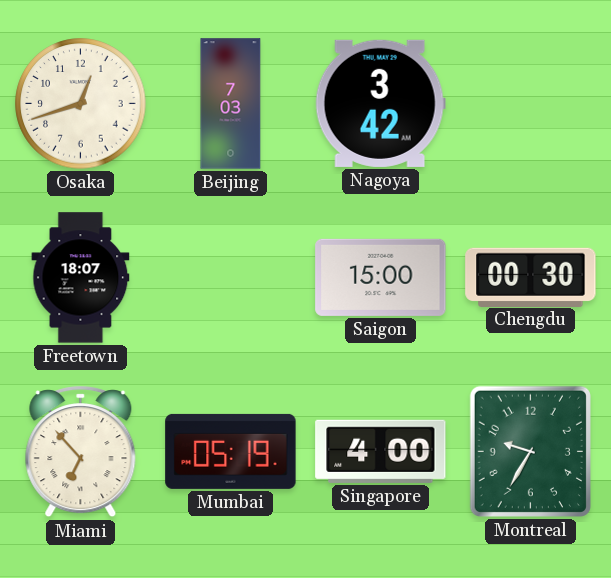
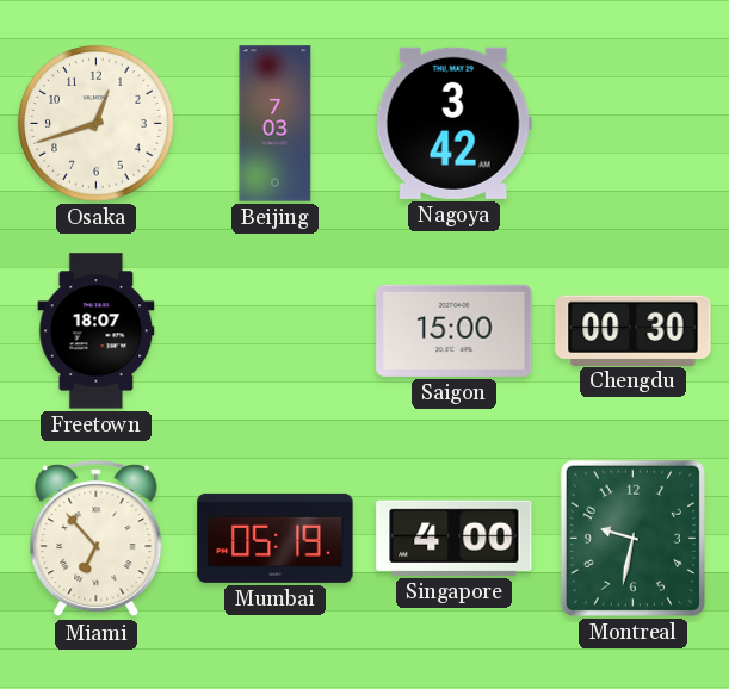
Montreal: 9:35 -> 9:32 (632, 538)
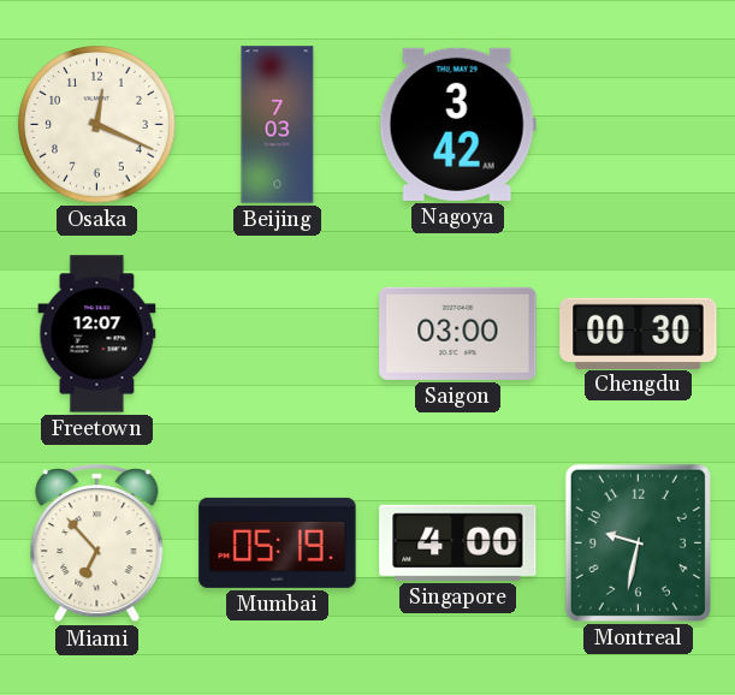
Osaka: 12:42 -> 12:19 (97, 125)
Freetown: 18:07 -> 12:07 (97, 334)
Saigon: 15:00 -> 03:00 (458, 333)
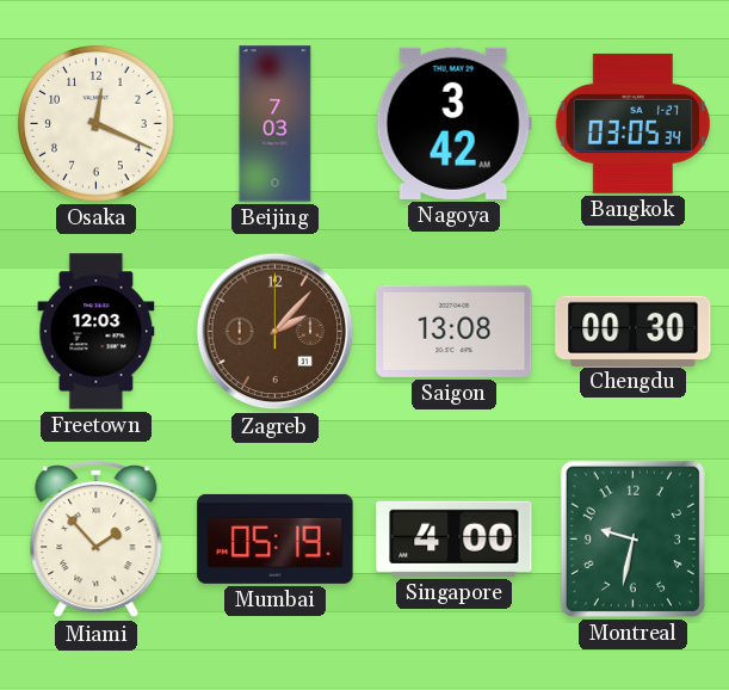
Bangkok: none -> 03:05 (632, 123)
Freetown: 12:07 -> 12:03 (97, 332)
Zagreb: none -> 2:07 (276, 332)
Saigon: 03:00 -> 13:08 (455, 331)
Miami: 6:53 -> 1:53 (97, 540)
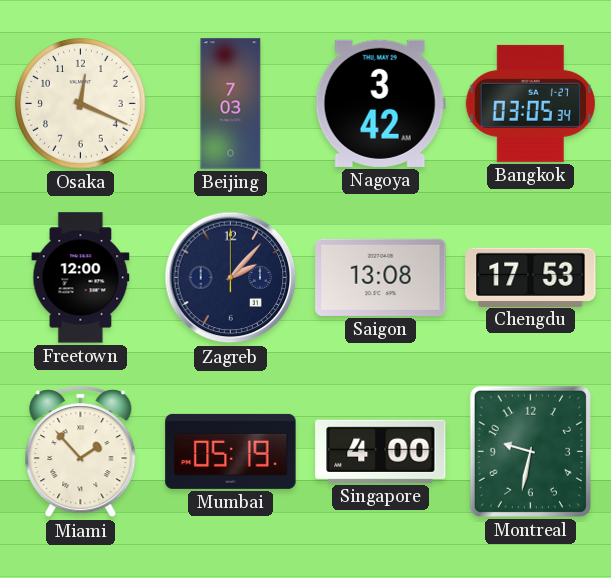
Freetown: 12:03 -> 12:00 (81, 278)
Zagreb dial: brown -> navy (231, 278)
Chengdu: 00:30 -> 17:53 (531, 277)
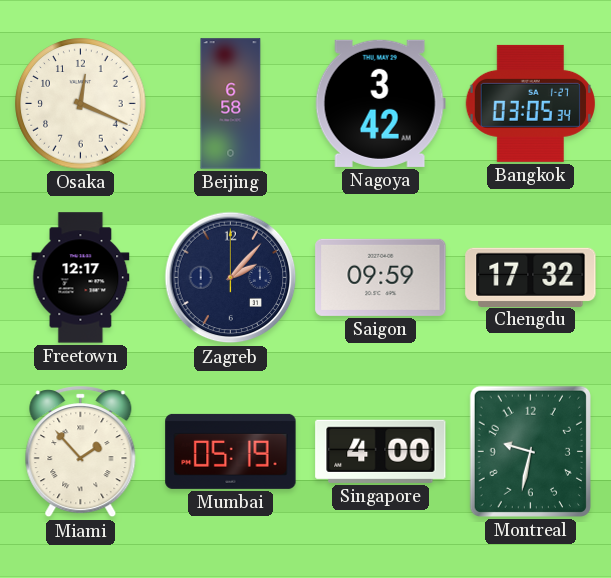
Beijing: 7:03 -> 6:58 (231, 104)
Freetown: 12:00 -> 12:17 (81, 278)
Saigon: 13:08 -> 09:59 (381, 277)
Chengdu: 17:53 -> 17:32 (531, 277)
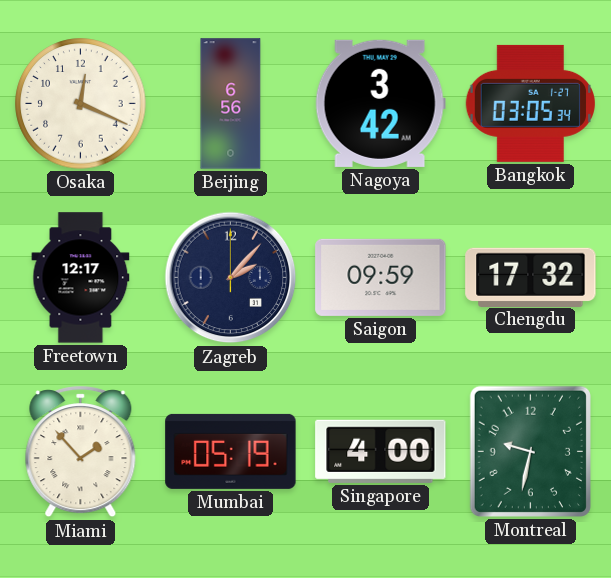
Beijing: 6:58 -> 6:56 (231, 104)
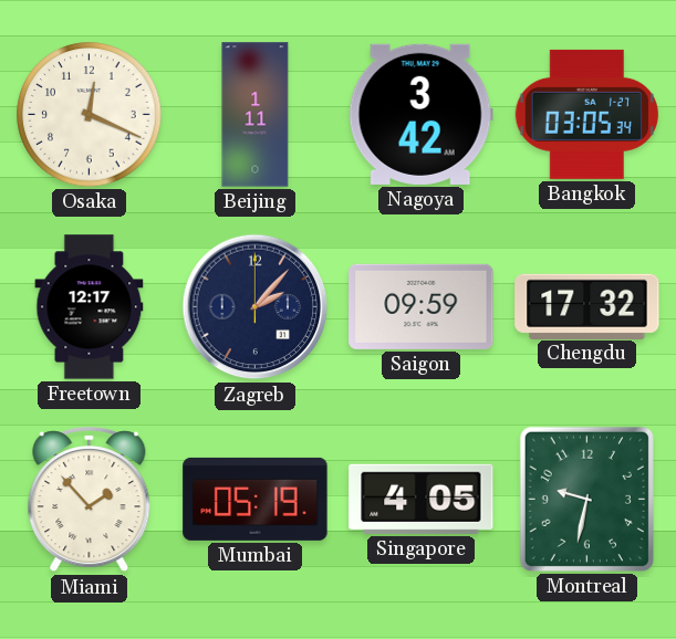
Beijing: 6:56 -> 1:11 (256, 115)
Singapore: 4:00 -> 4:05 (422, 499)
